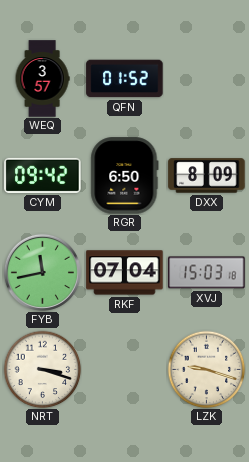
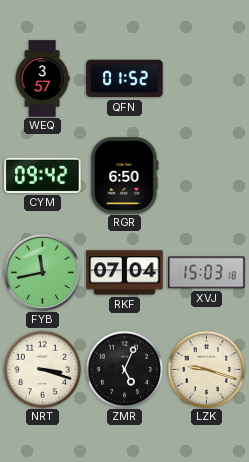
DXX: 8:09 -> none (207, 176)
ZMR: none -> 5:04 (124, 369)
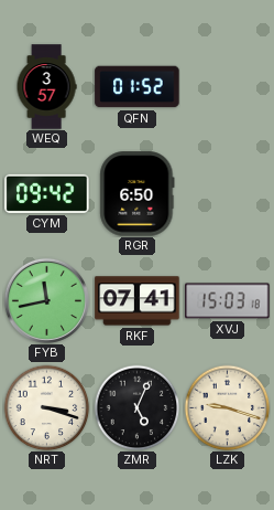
RKF: 07:04 -> 07:41 (138, 301)
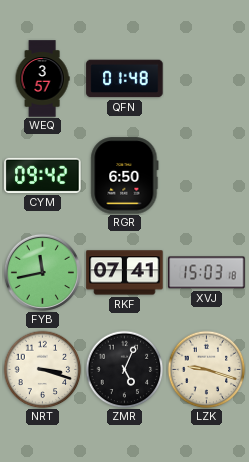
QFN: 01:52 -> 01:48 (125, 79)
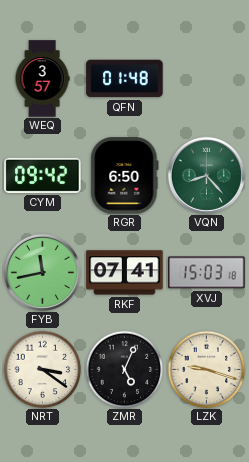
VQN: none -> 8:23 (206, 175)
NRT: 3:18 -> 3:21 (42, 369)
